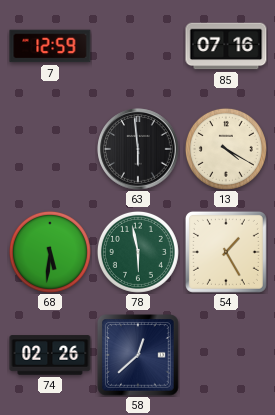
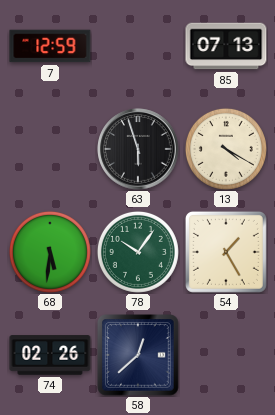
85: 07:16 -> 07:13 (226, 46)
63: 5:59 -> 5:57 (138, 149)
78: 5:58 -> 10:06 (138, 252)
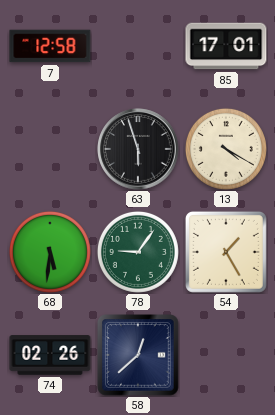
7: 12:59 -> 12:58 (50, 46)
85: 07:13 -> 17:01 (226, 46)
78: 10:06 -> 9:06 (138, 252)
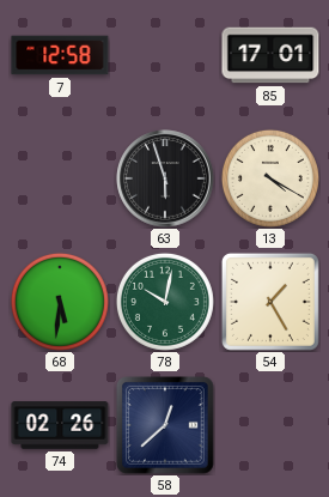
78: 9:06 -> 10:02 (165, 302)
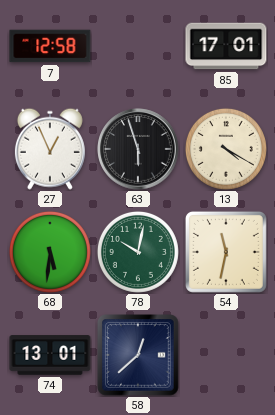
27: none -> 12:56 (50, 149)
54: 1:25 -> 11:32 (226, 252)
74: 02:26 -> 13:01 (50, 355)
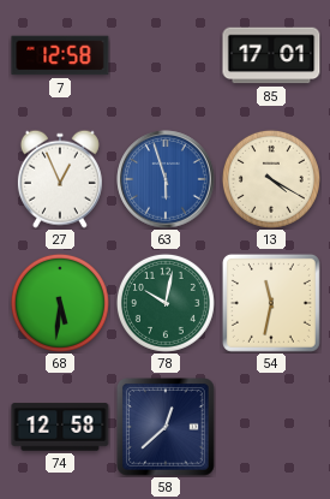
63 dial: black -> blue (166, 179)
74: 13:01 -> 12:58 (60, 427)
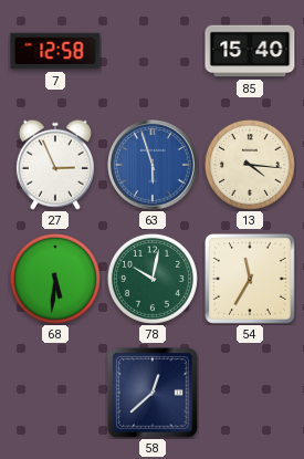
85: 17:01 -> 15:40 (250, 51)
27: 12:56 -> 2:56 (55, 165)
13: 4:20 -> 4:16 (250, 165)
54: 11:32 -> 11:35 (250, 279)
74: 12:58 -> none (60, 427)
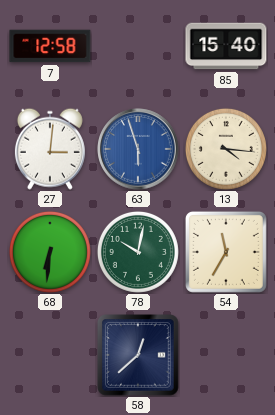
27: 2:56 -> 3:01 (50, 149)
68: 5:31 -> 6:31 (50, 252)
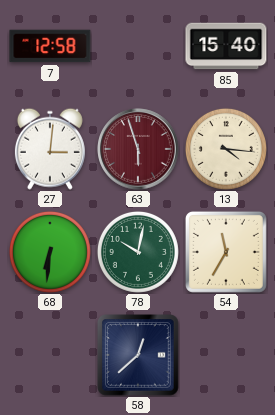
63 dial: blue -> burgundy (138, 149)
